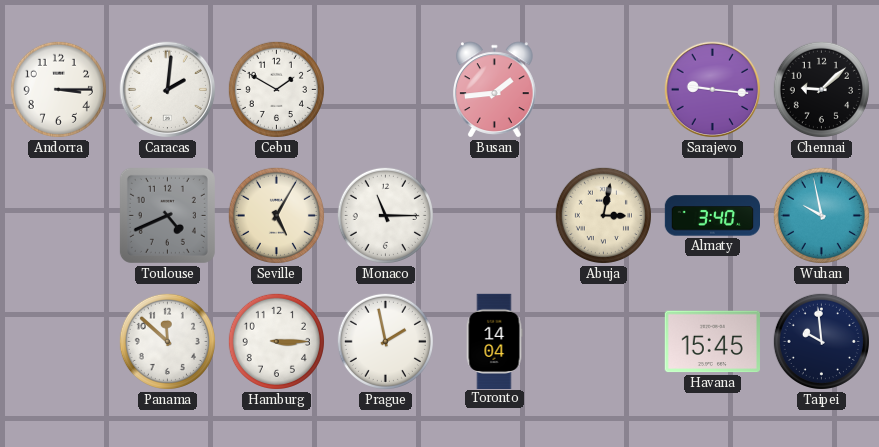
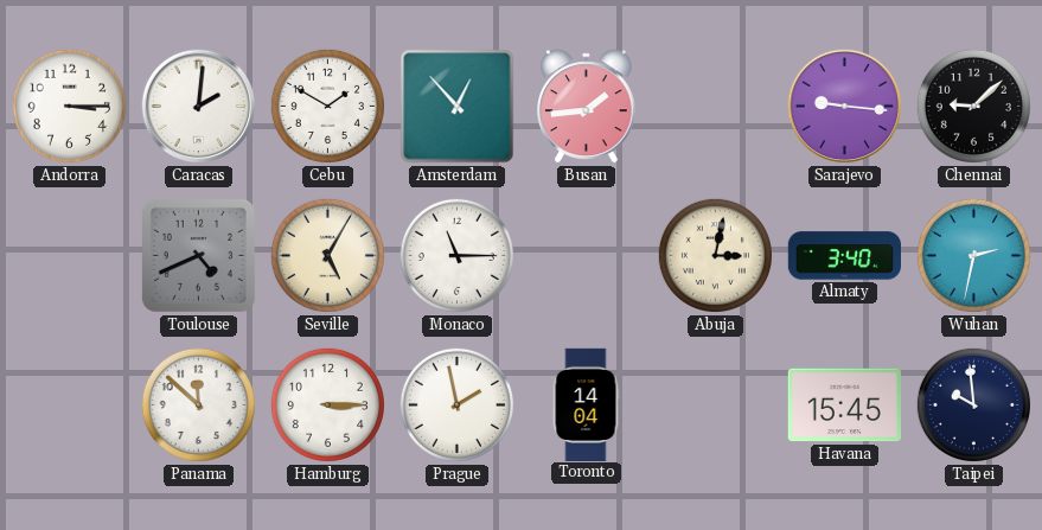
Amsterdam: none -> 12:53 (458, 107)
Wuhan: 9:58 -> 2:32 (973, 255)
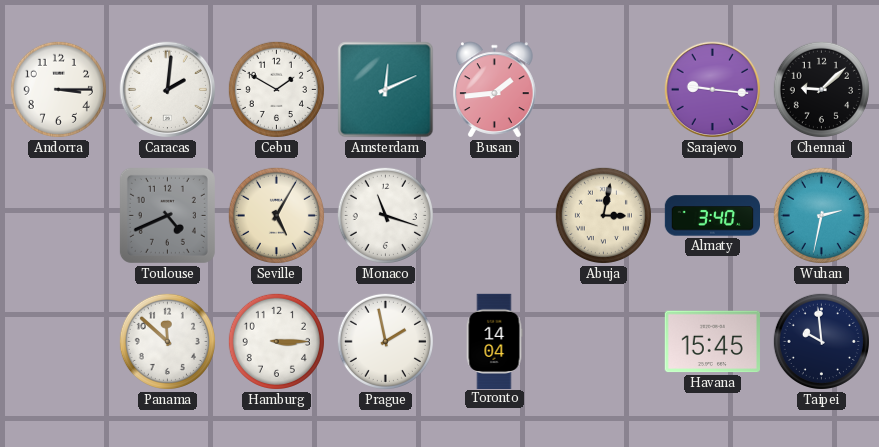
Amsterdam: 12:53 -> 12:11 (386, 90)
Monaco: 11:15 -> 11:18 (385, 215)
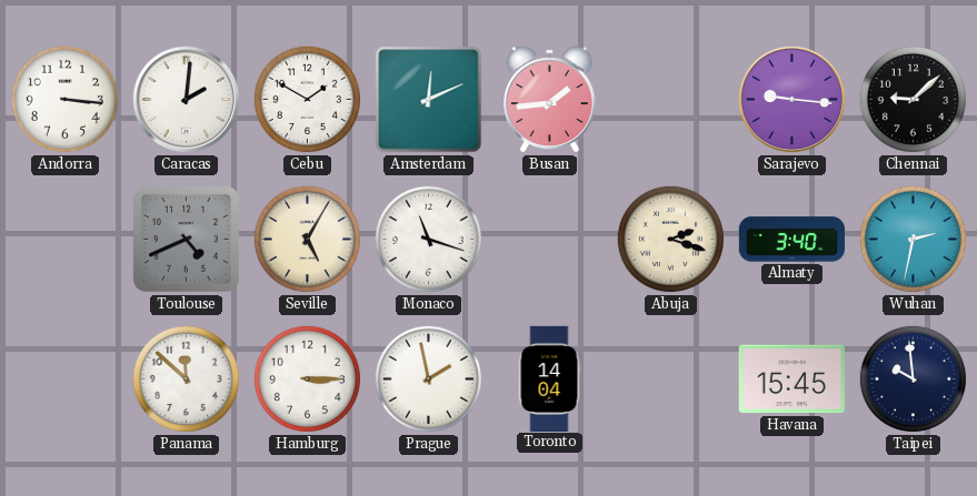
Andorra: 3:15 -> 3:16 (64, 99)
Abuja: 3:02 -> 2:18 (670, 239)
